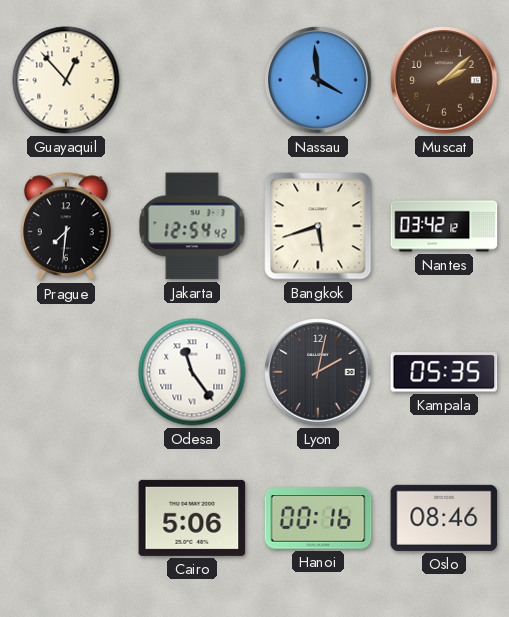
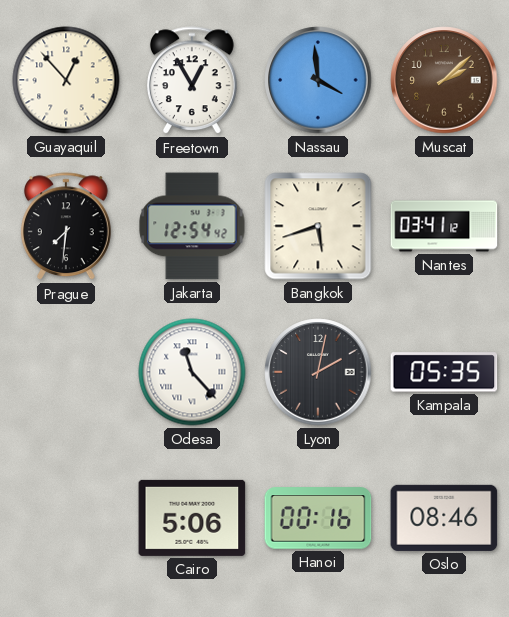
Freetown: none -> 12:55 (192, 81)
Nantes: 03:42 -> 03:41 (444, 226)
Odesa: 11:24 -> 11:23 (192, 372)
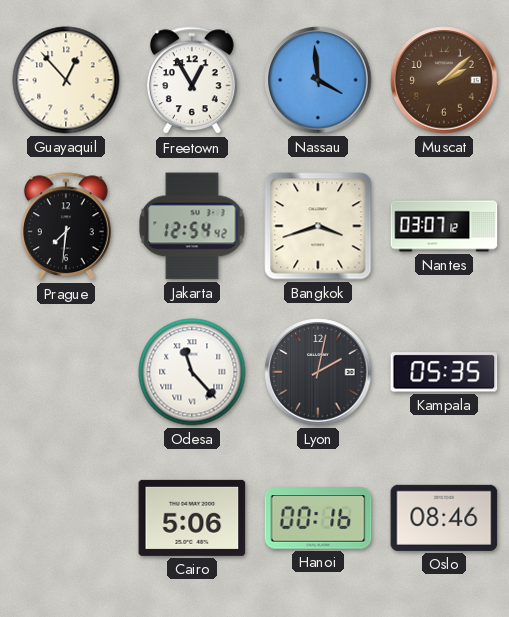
Bangkok: 5:42 -> 3:42 (318, 226)
Nantes: 03:41 -> 03:07 (444, 226)
